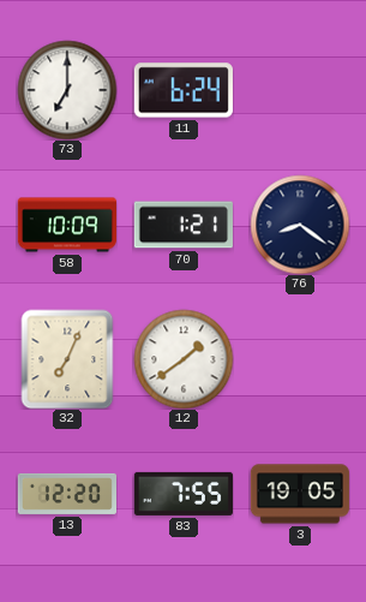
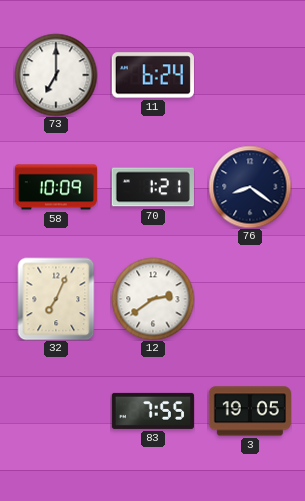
12: 1:39 -> 2:39 (153, 299)
13: 12:20 -> none (66, 494)
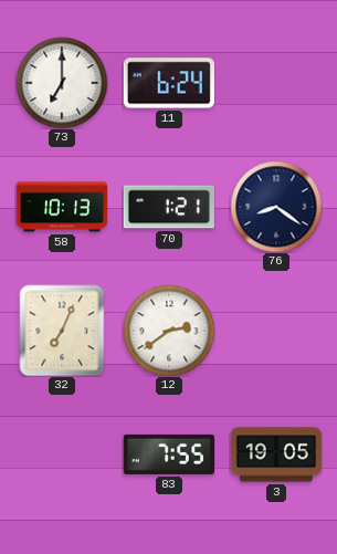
58: 10:09 -> 10:13 (61, 207)
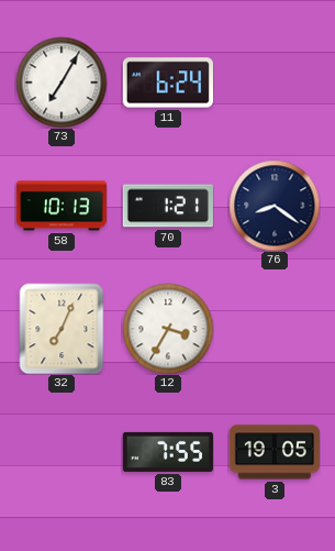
73: 7:00 -> 7:05 (62, 82)
12: 2:39 -> 3:35 (168, 329)
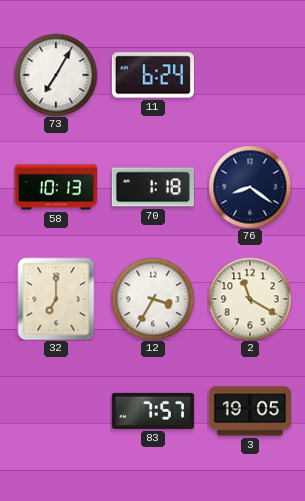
70: 1:21 -> 1:18 (153, 187)
32: 7:04 -> 7:00 (56, 299)
2: none -> 11:20 (250, 299)
83: 7:55 -> 7:57 (153, 411)
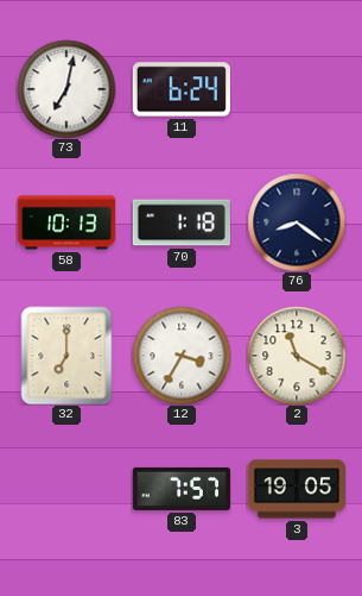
73: 7:05 -> 7:02 (66, 89)
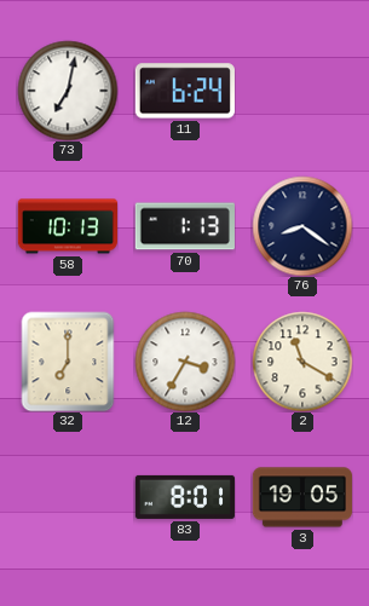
70: 1:18 -> 1:13 (185, 226)
83: 7:57 -> 8:01 (185, 497)
